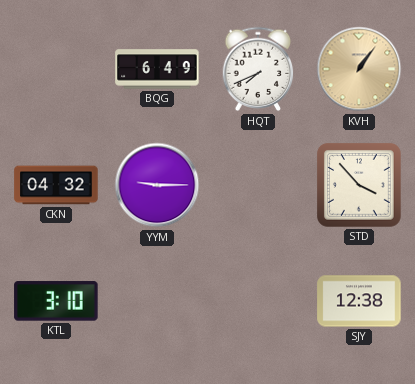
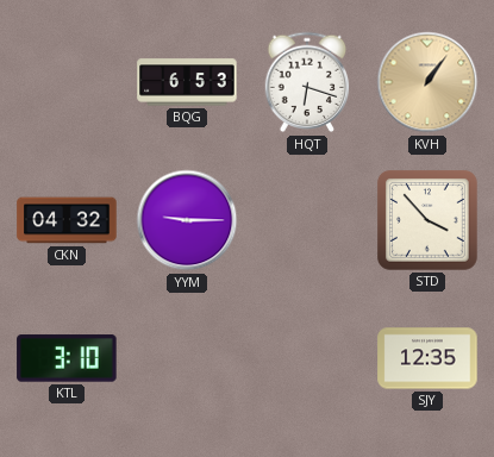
BQG: 6:49 -> 6:53 (187, 82)
HQT: 7:41 -> 6:18 (307, 82)
SJY: 12:38 -> 12:35 (427, 358)
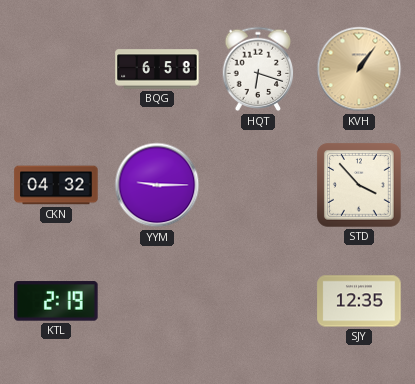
BQG: 6:53 -> 6:58 (157, 69)
KTL: 3:10 -> 2:19 (56, 301)
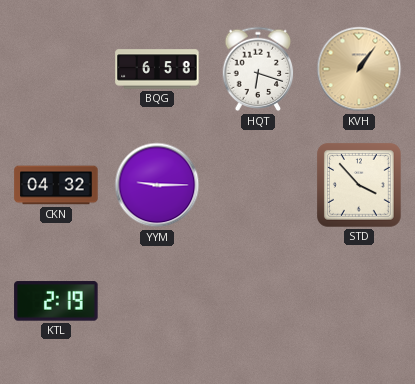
SJY: 12:35 -> none (359, 301)
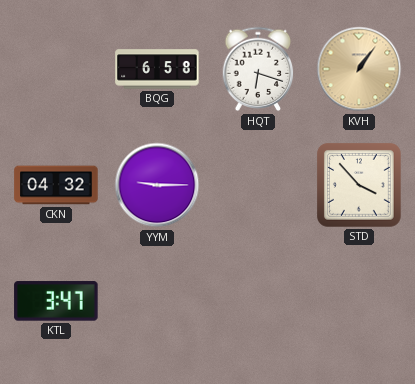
KTL: 2:19 -> 3:47 (56, 301)
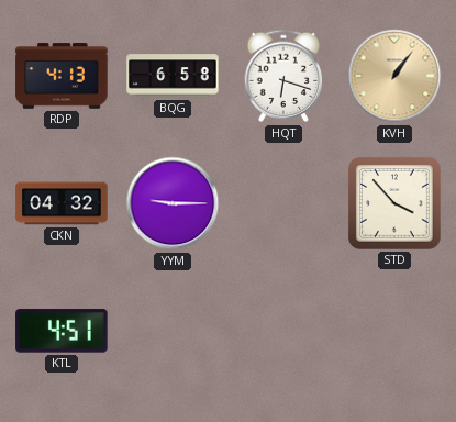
RDP: none -> 4:13 (62, 76)
KTL: 3:47 -> 4:51 (62, 331)
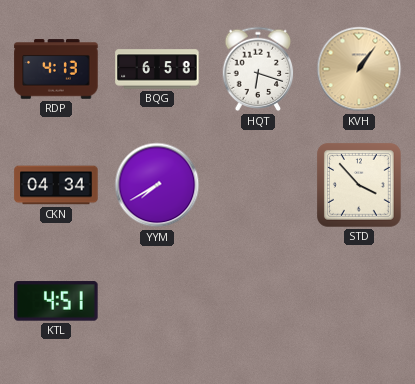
CKN: 04:32 -> 04:34 (56, 185)
YYM: 9:15 -> 7:40 (157, 185)
